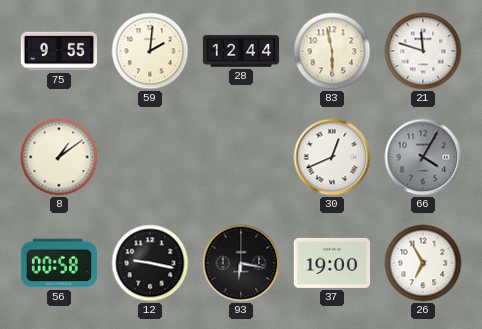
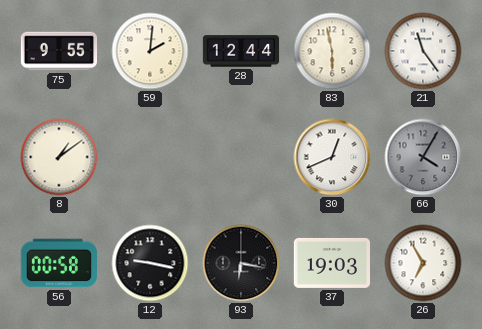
21: 11:48 -> 11:24 (423, 51)
37: 19:00 -> 19:03 (331, 263)
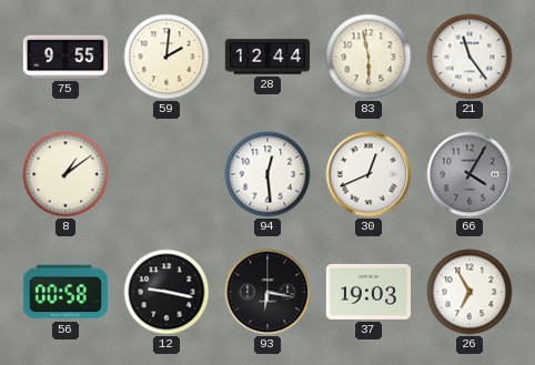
94: none -> 12:29 (267, 174)
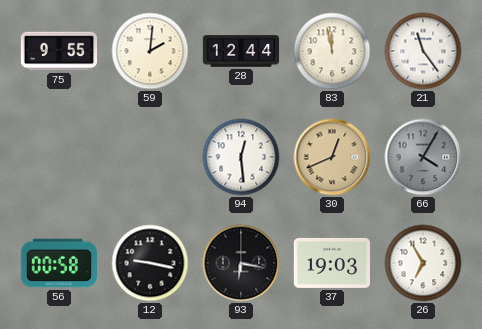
83: 5:58 -> 11:58 (332, 51)
8: 1:09 -> none (65, 174)
30 dial: white -> champagne (332, 157)
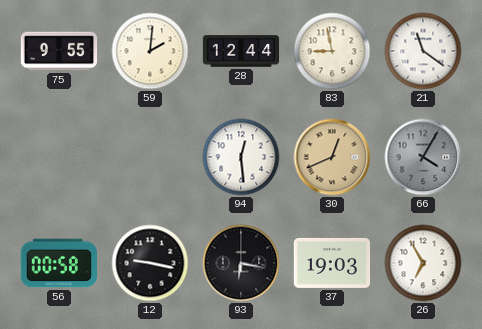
83: 11:58 -> 8:58 (332, 51)
21: 11:24 -> 11:21 (423, 51)
